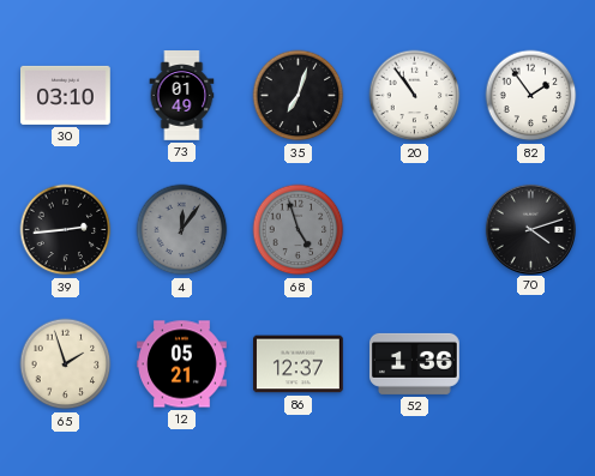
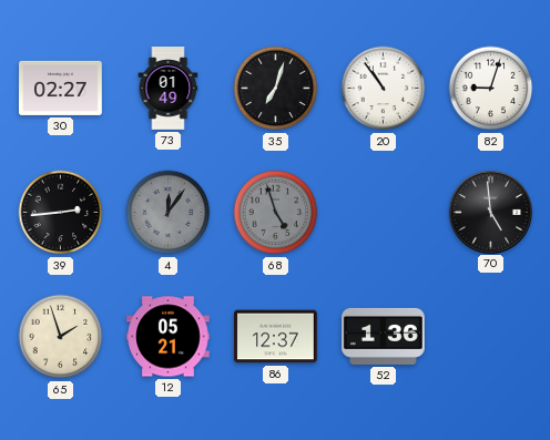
30: 03:10 -> 02:27 (61, 88)
82: 1:54 -> 9:03 (491, 89)
70: 4:12 -> 4:59 (490, 212)
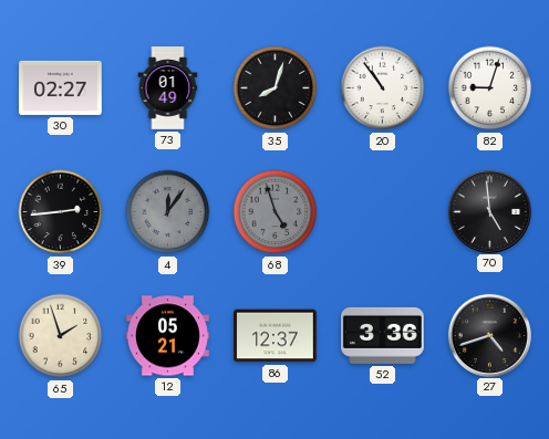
35: 7:03 -> 8:03 (276, 88)
52: 1:36 -> 3:36 (383, 335)
27: none -> 4:42 (489, 335)
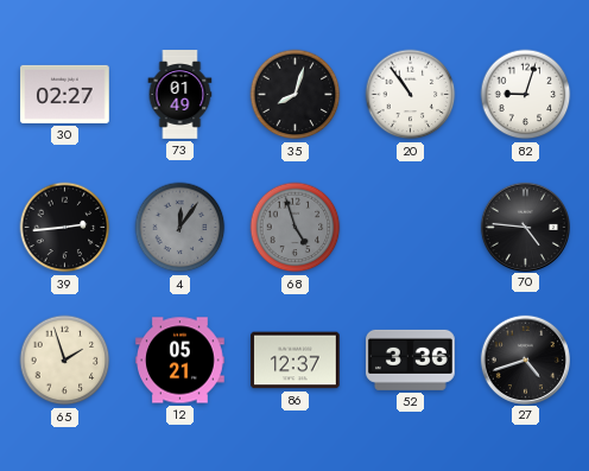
70: 4:59 -> 4:46 (525, 227)
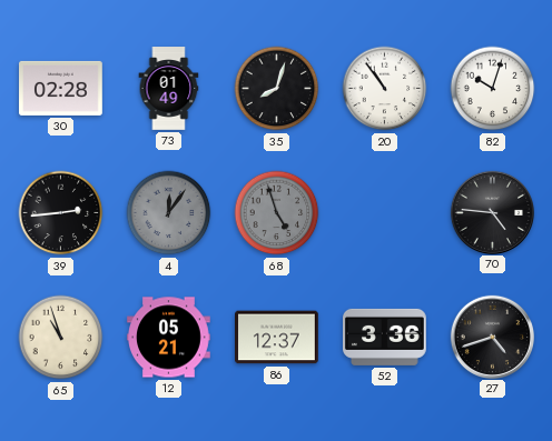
30: 02:27 -> 02:28 (61, 88)
82: 9:03 -> 10:03 (493, 89)
65: 1:57 -> 10:57 (61, 338)
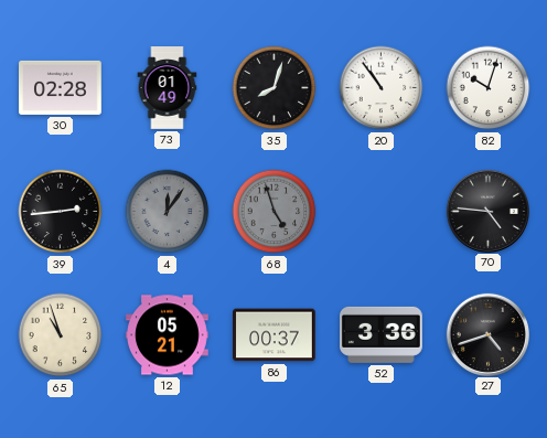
86: 12:37 -> 00:37 (275, 335)
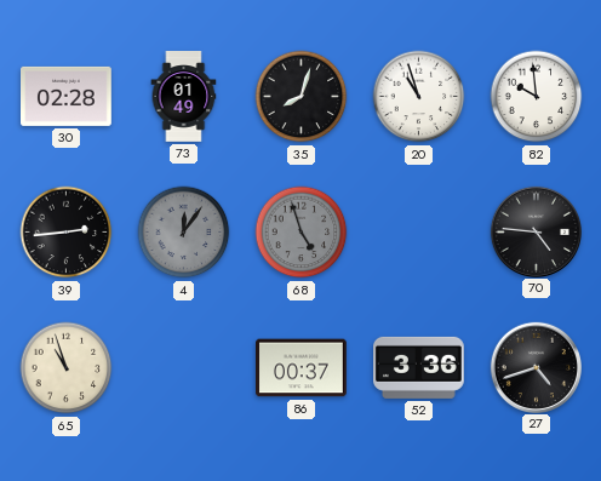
20: 10:54 -> 10:57 (419, 97)
82: 10:03 -> 9:59 (537, 97)
12: 05:21 -> none (168, 335)
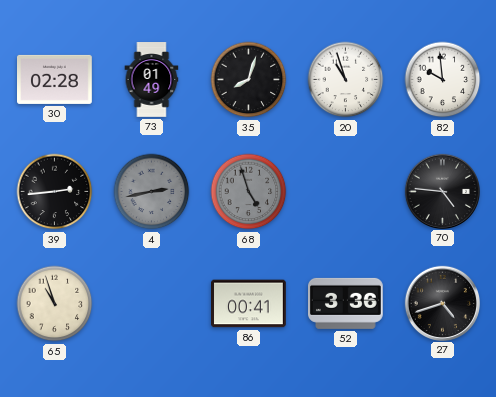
4: 12:06 -> 2:43 (152, 192)
86: 00:37 -> 00:41 (249, 304)
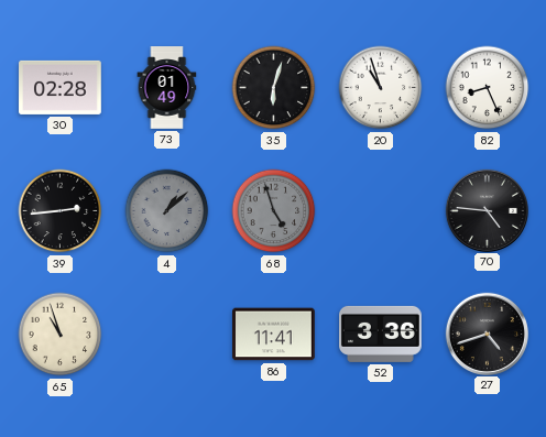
35: 8:03 -> 6:03 (274, 88)
82: 9:59 -> 8:26 (488, 88)
4: 2:43 -> 1:08 (167, 211)
86: 00:41 -> 11:41 (274, 335)
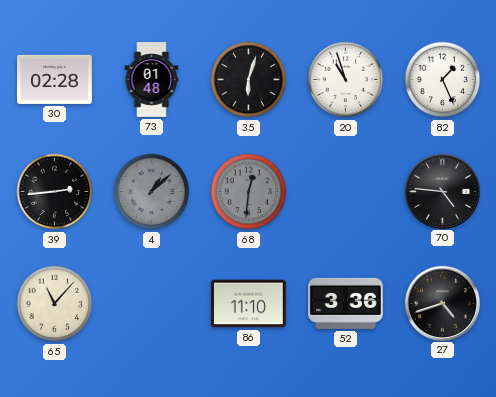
73: 01:49 -> 01:48 (152, 80)
82: 8:26 -> 1:26 (443, 80)
68: 4:57 -> 12:31 (249, 192)
65: 10:57 -> 11:07 (55, 304)
86: 11:41 -> 11:10 (249, 304)
